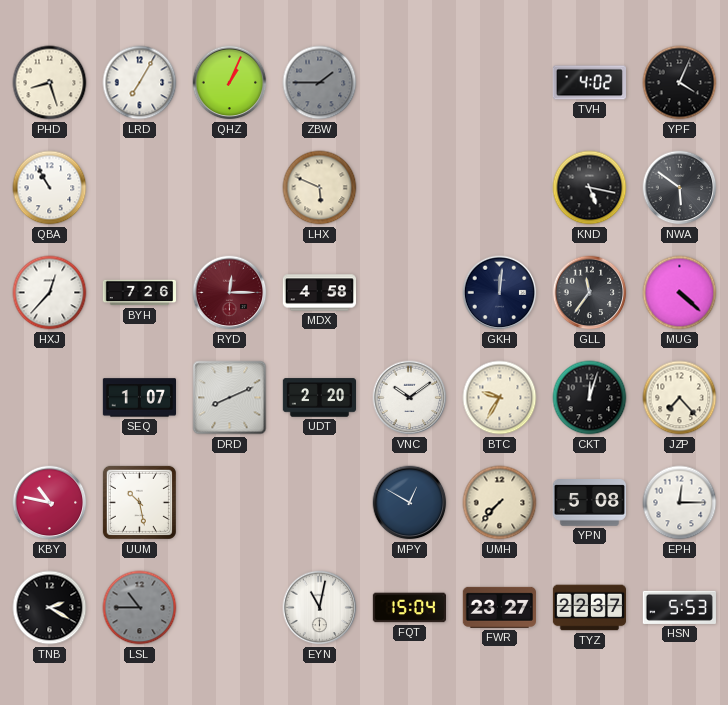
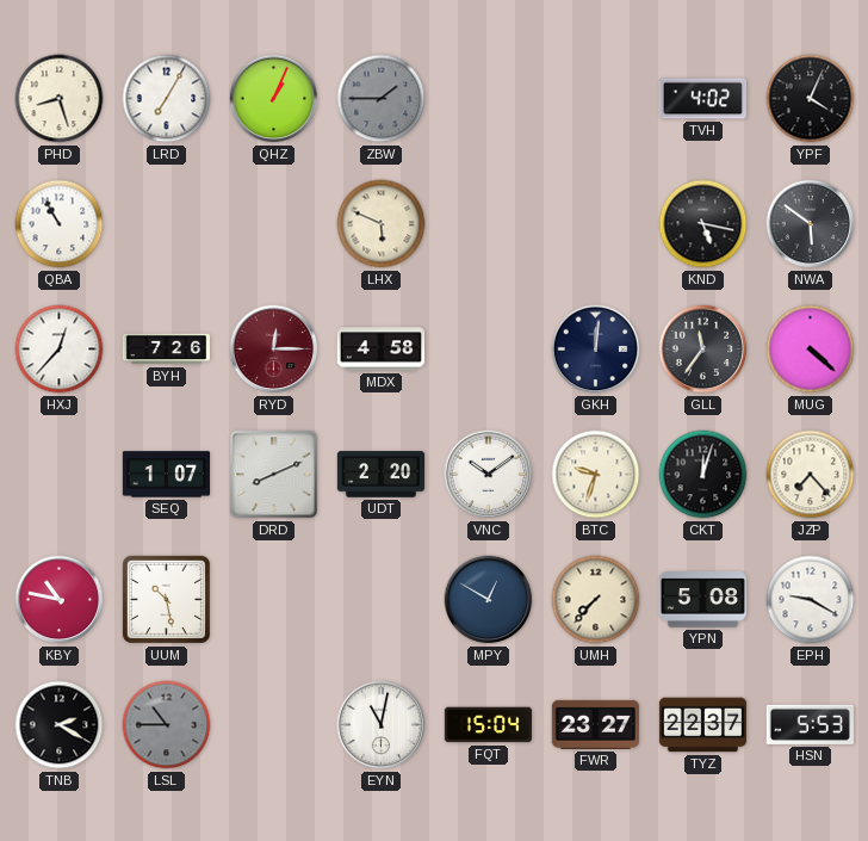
BTC: 9:35 -> 9:33 (596, 475)
EPH: 12:15 -> 9:20 (811, 600)
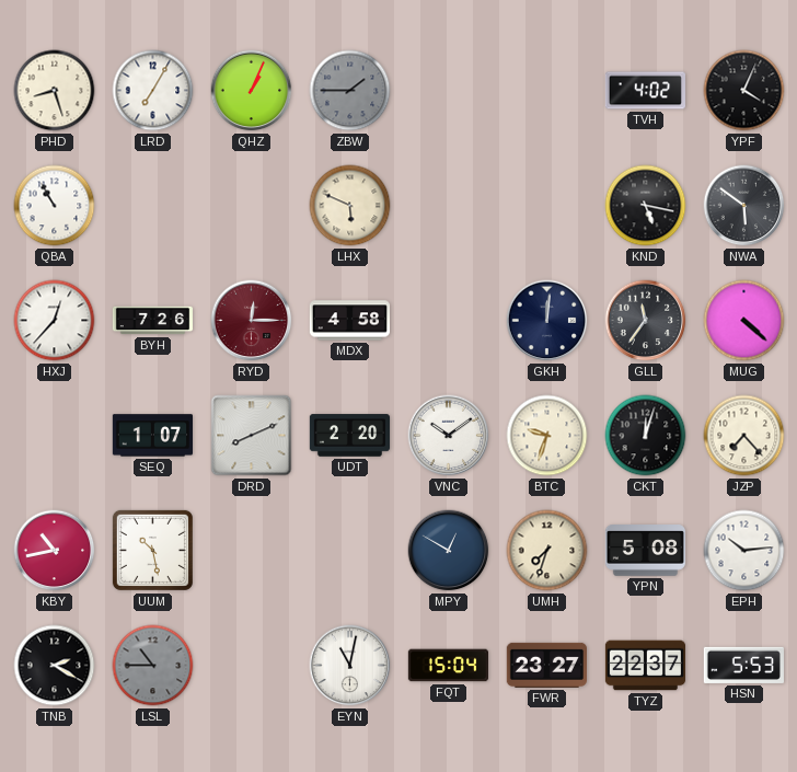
KBY: 10:47 -> 10:43 (55, 551)
UMH: 7:37 -> 7:33 (547, 551)
EPH: 9:20 -> 10:14 (744, 551)
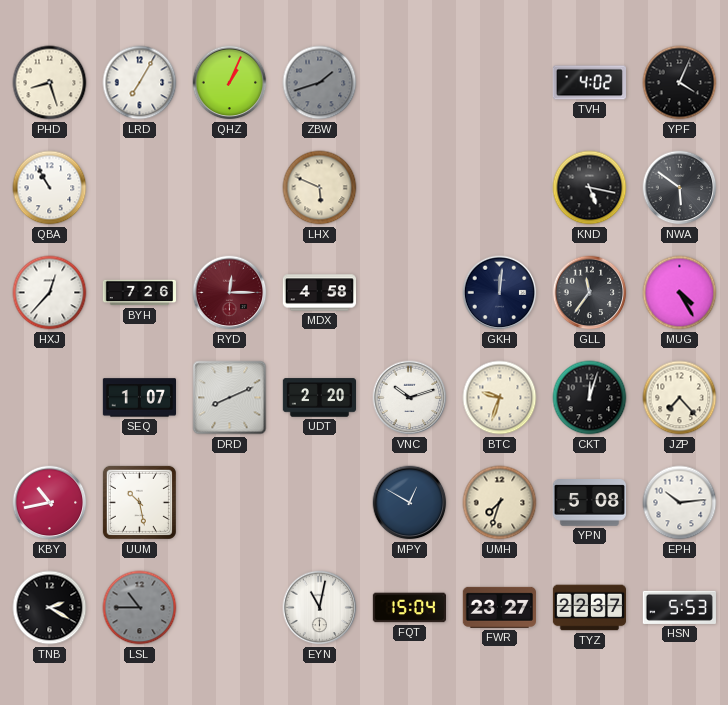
ZBW: 1:45 -> 1:42 (320, 83)
MUG: 4:22 -> 4:25 (680, 293)
VNC: 10:09 -> 10:12 (410, 398)
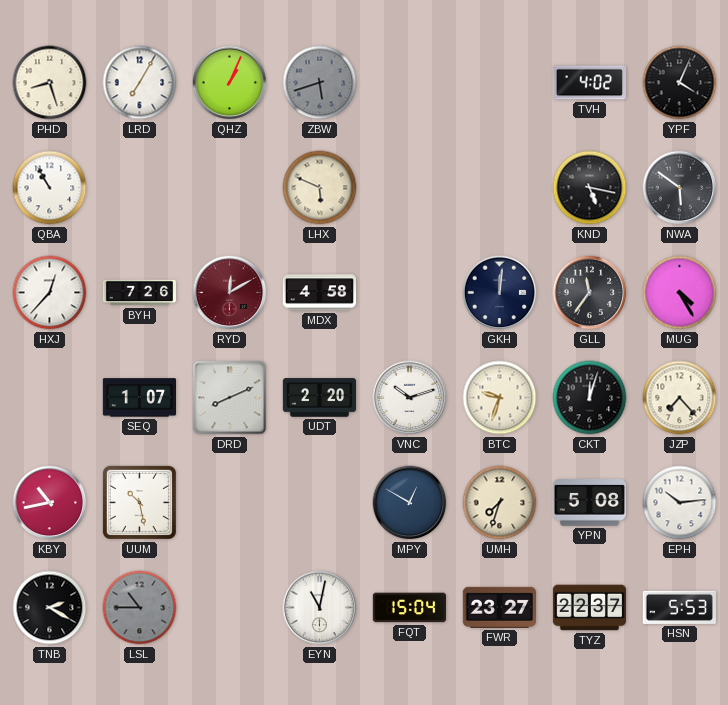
ZBW: 1:42 -> 5:42 (320, 83)
RYD: 12:15 -> 12:10 (230, 293)
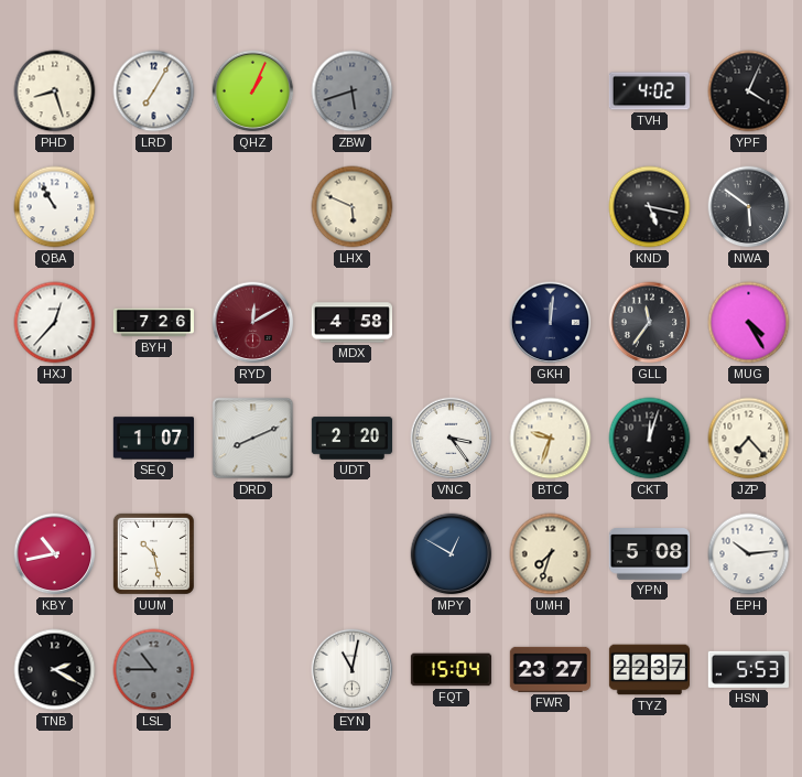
VNC: 10:12 -> 3:24 (452, 439)
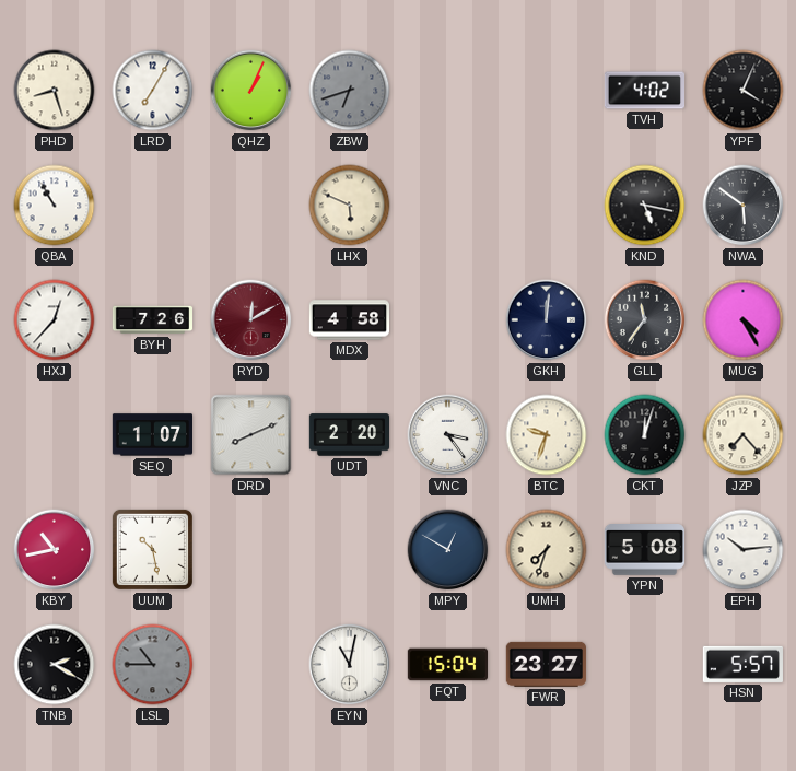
ZBW: 5:42 -> 6:42 (350, 91)
TYZ: 22:37 -> none (649, 670)
HSN: 5:53 -> 5:57 (742, 664)
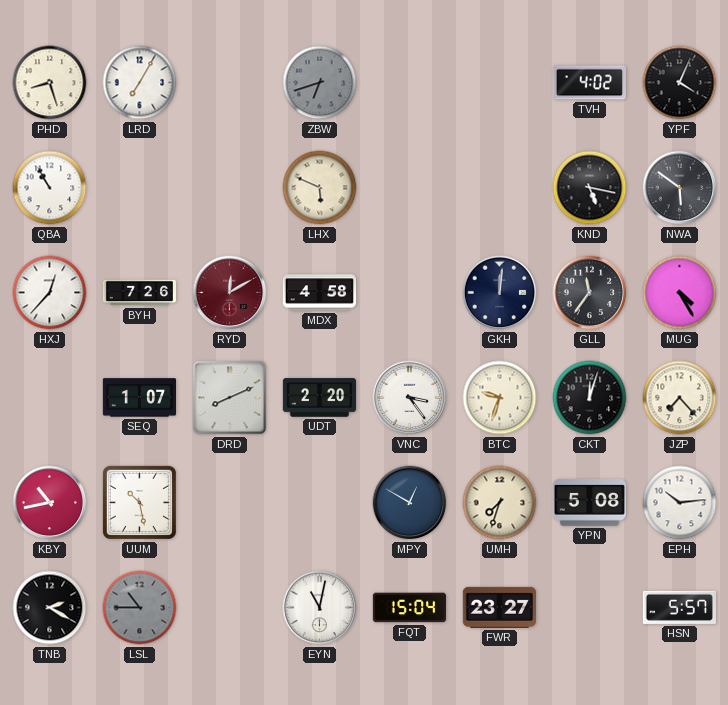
QHZ: 1:04 -> none (251, 91)
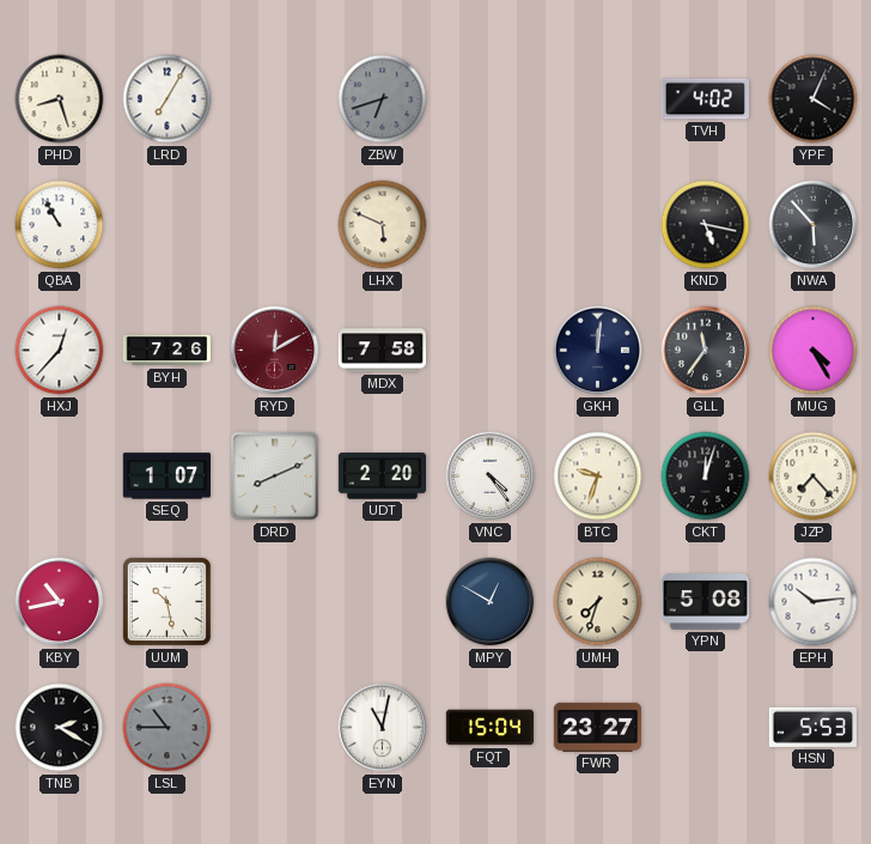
NWA: 5:51 -> 5:53 (814, 225)
MDX: 4:58 -> 7:58 (382, 351)
VNC: 3:24 -> 4:24 (491, 476)
HSN: 5:57 -> 5:53 (812, 727)
